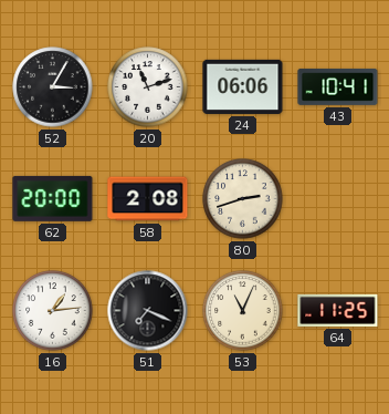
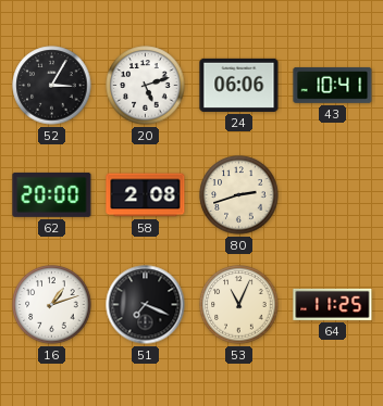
20: 11:12 -> 5:12 (146, 86)
16: 1:14 -> 1:12 (52, 305)
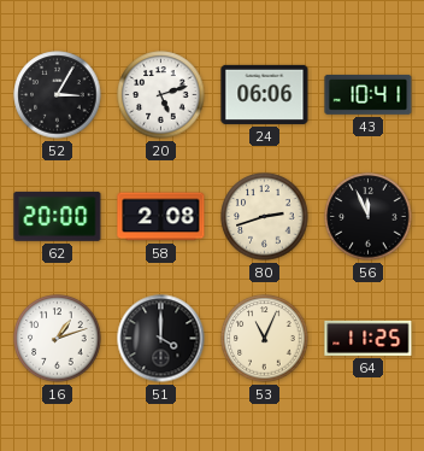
56: none -> 11:56 (369, 217)
51: 7:19 -> 4:00 (161, 339)
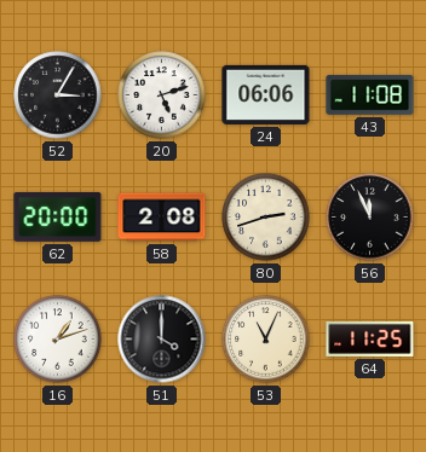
43: 10:41 -> 11:08 (370, 94)
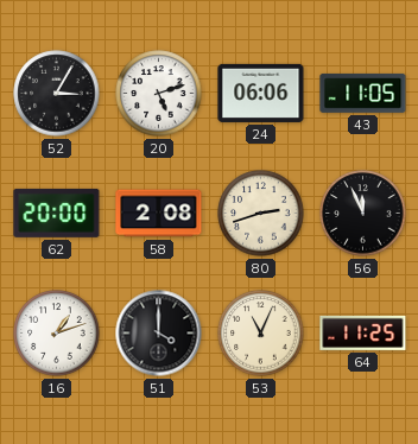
43: 11:08 -> 11:05 (363, 93)
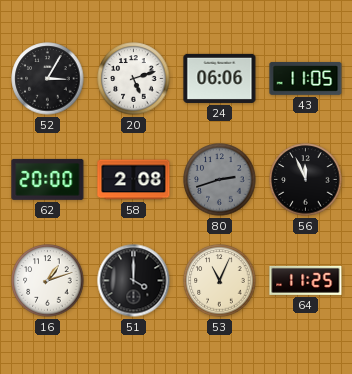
80 dial: cream -> grey (220, 180)
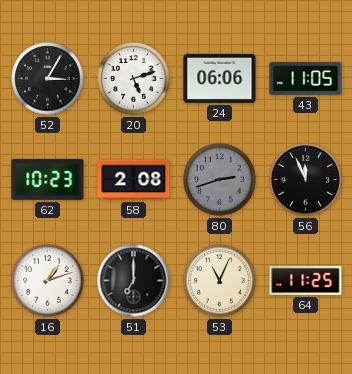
62: 20:00 -> 10:23 (48, 179)
51: 4:00 -> 7:00 (134, 281)
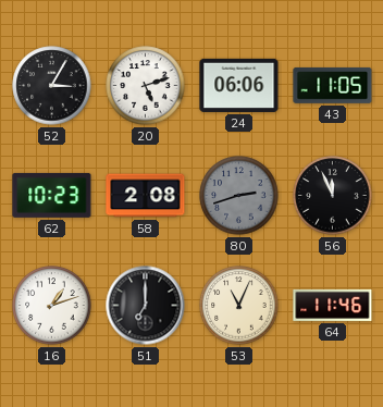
64: 11:25 -> 11:46 (333, 305)
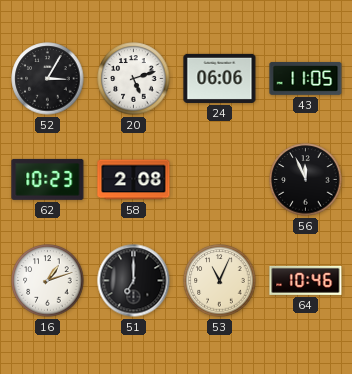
80: 2:42 -> none (239, 196)
64: 11:46 -> 10:46 (306, 280)
